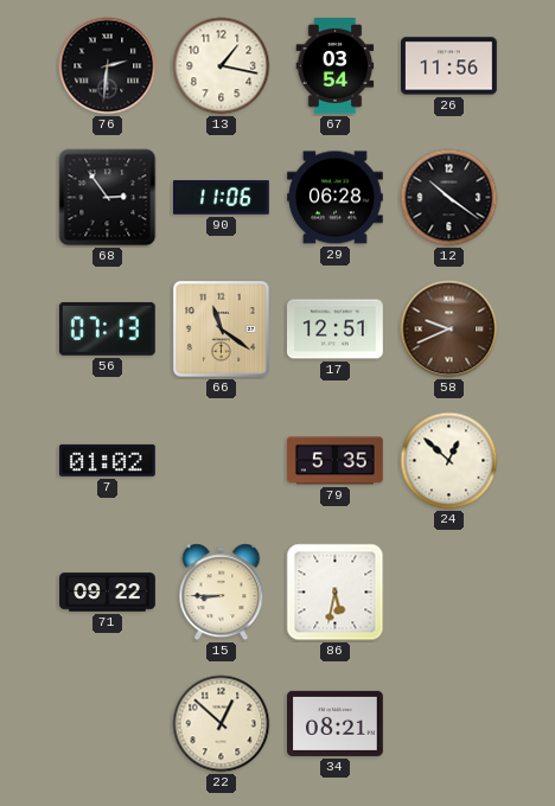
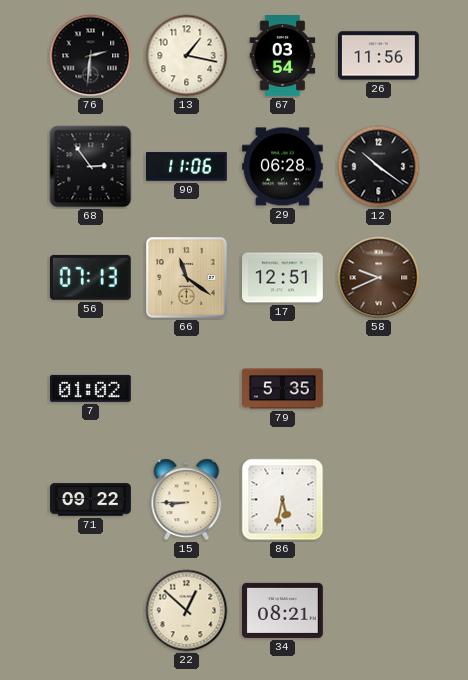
24: 12:52 -> none (449, 461)
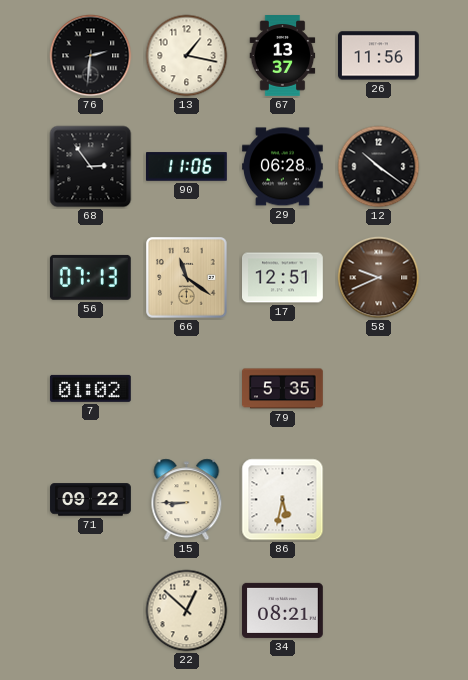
67: 03:54 -> 13:37 (283, 56)
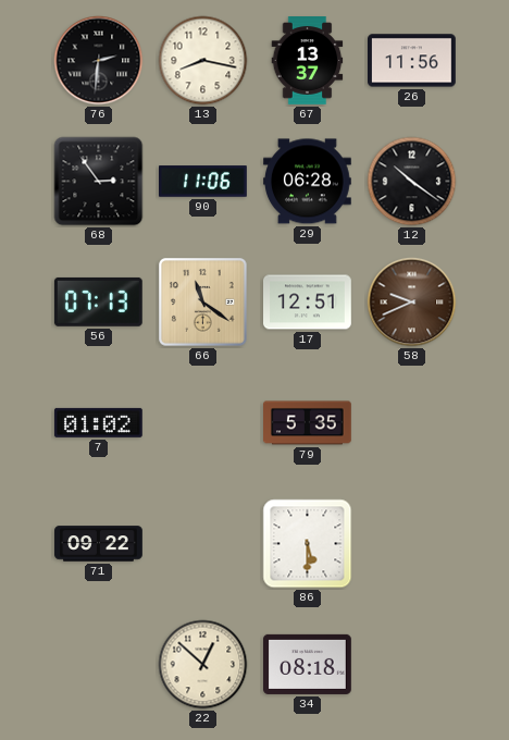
13: 1:17 -> 8:17 (203, 61)
15: 8:45 -> none (187, 500)
86: 5:32 -> 5:30 (308, 544)
34: 08:21 -> 08:18 (308, 664)
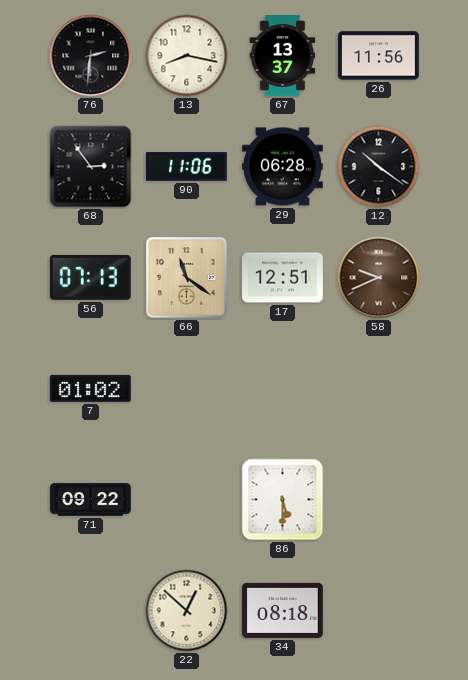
79: 5:35 -> none (308, 423)
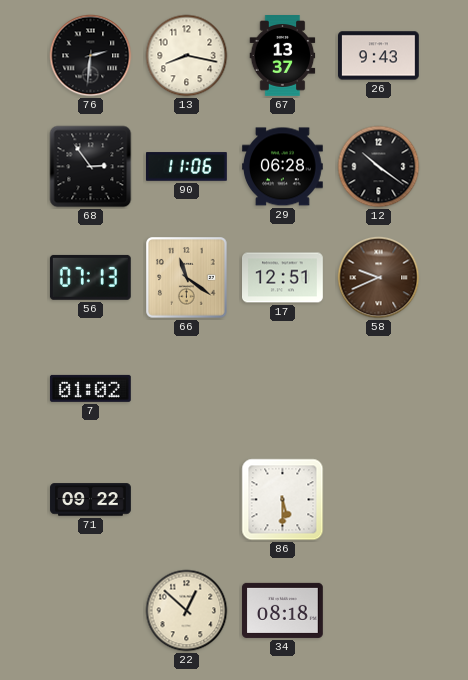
26: 11:56 -> 9:43 (379, 56)
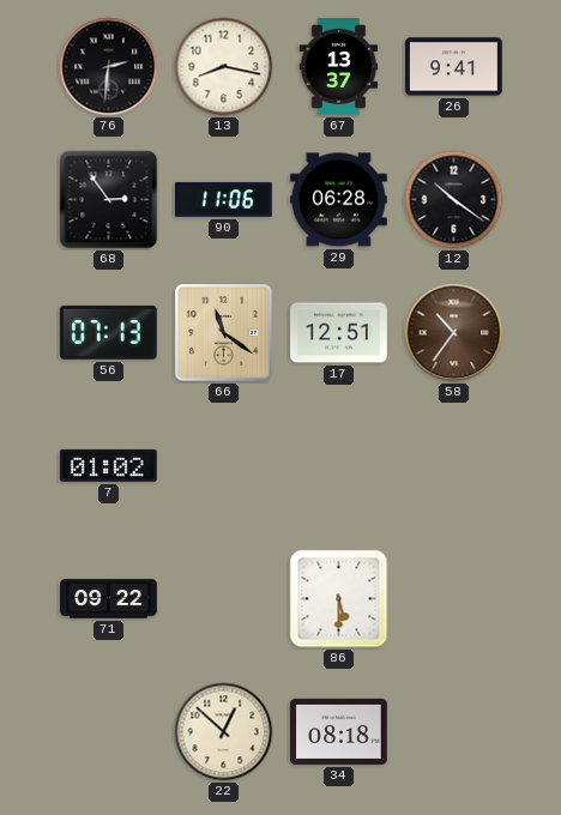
26: 9:43 -> 9:41 (454, 67)
58: 9:41 -> 10:36 (454, 333)
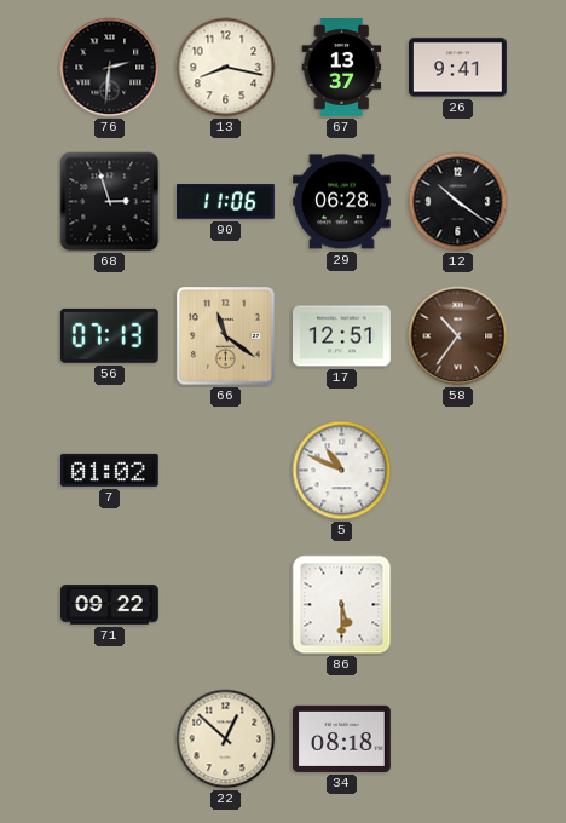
68: 2:54 -> 2:57 (110, 202)
5: none -> 10:49 (342, 471)
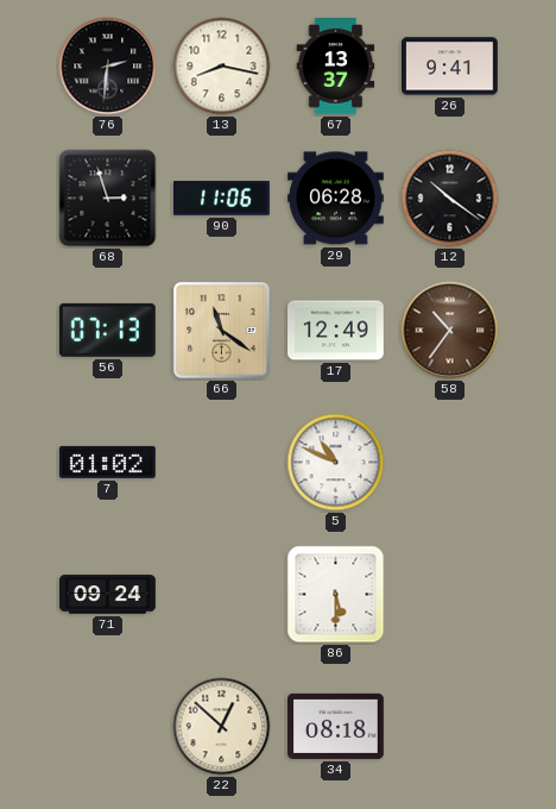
17: 12:51 -> 12:49 (336, 331)
71: 09:22 -> 09:24 (108, 595)
